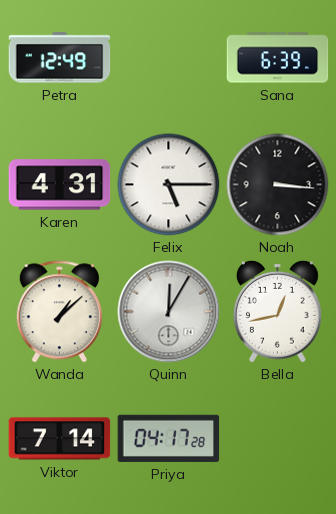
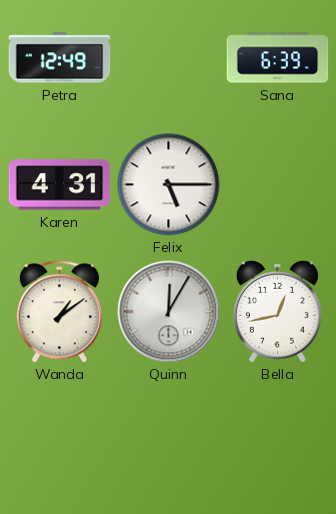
Noah: 3:16 -> none (278, 185)
Wanda: 1:08 -> 1:09 (59, 312)
Viktor: 7:14 -> none (60, 439)
Priya: 04:17 -> none (169, 438)
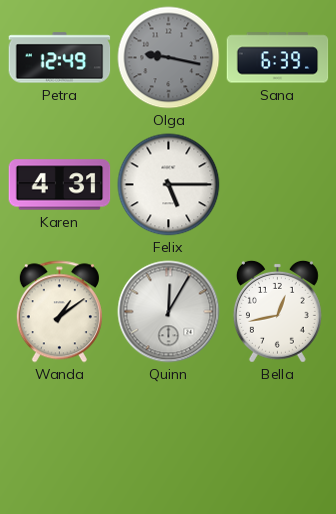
Olga: none -> 9:17 (169, 58)
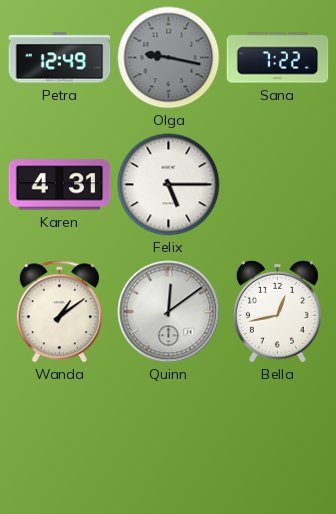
Sana: 6:39 -> 7:22 (278, 58)
Quinn: 12:05 -> 12:09 (169, 312)
